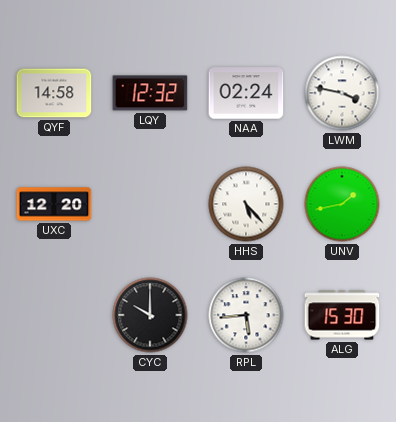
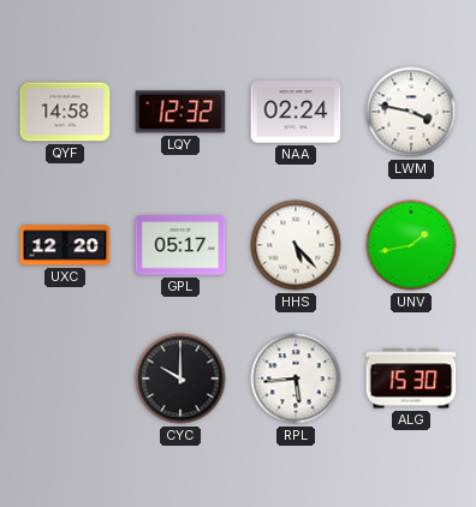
GPL: none -> 05:17 (180, 245)
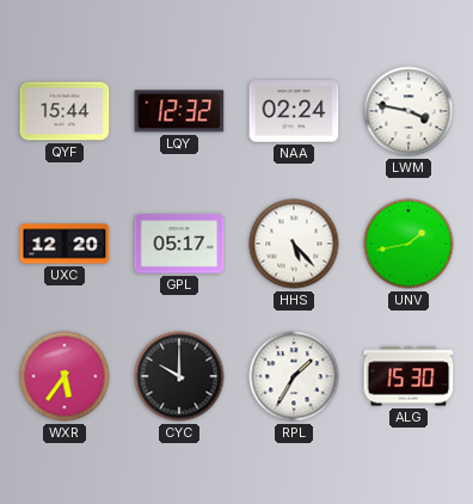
QYF: 14:58 -> 15:44 (64, 111)
WXR: none -> 5:36 (64, 376)
RPL: 5:44 -> 1:35 (294, 376)
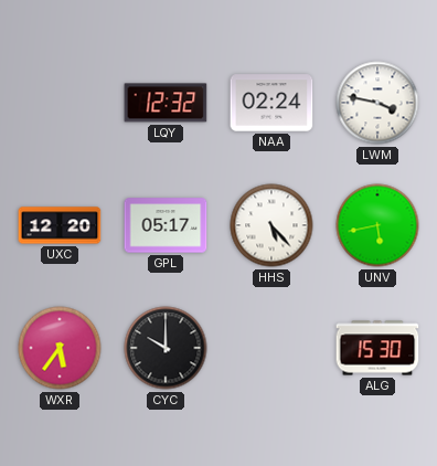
QYF: 15:44 -> none (64, 111)
UNV: 1:43 -> 5:43 (377, 225)
RPL: 1:35 -> none (294, 376)
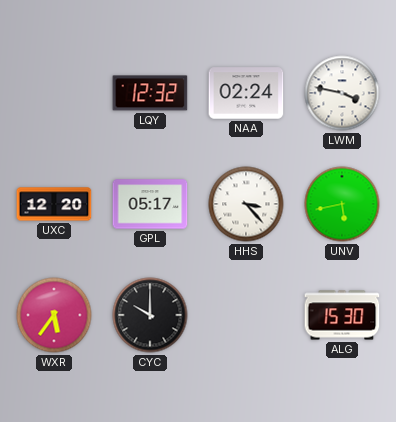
HHS: 5:23 -> 3:23 (246, 204)
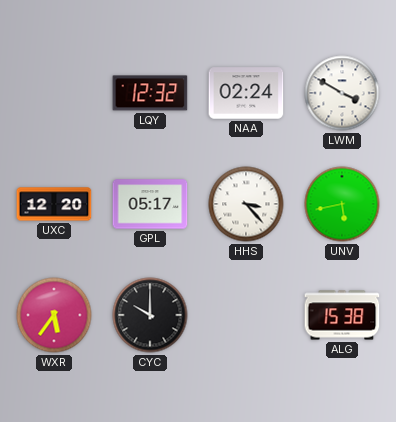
LWM: 3:47 -> 3:50 (342, 93)
ALG: 15:30 -> 15:38 (342, 315)
